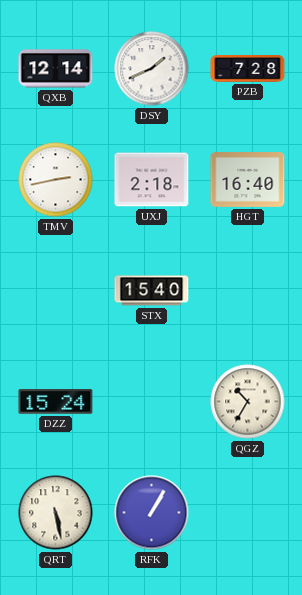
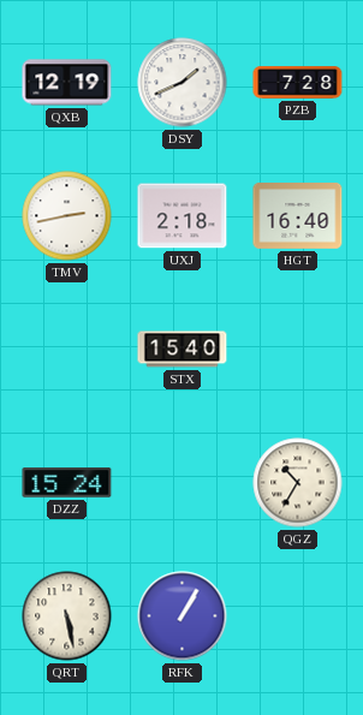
QXB: 12:14 -> 12:19 (67, 83)
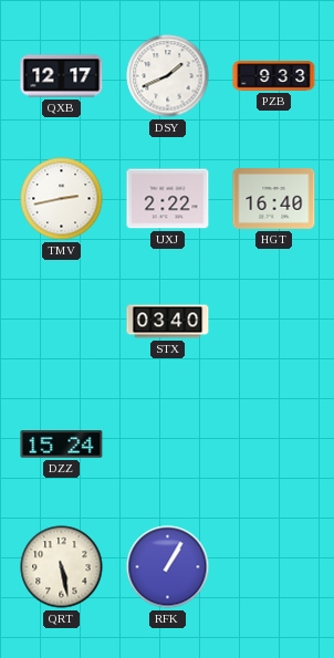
QXB: 12:19 -> 12:17 (62, 76)
PZB: 7:28 -> 9:33 (274, 76)
UXJ: 2:18 -> 2:22 (168, 199)
STX: 15:40 -> 03:40 (168, 322)
QGZ: 10:35 -> none (298, 483)
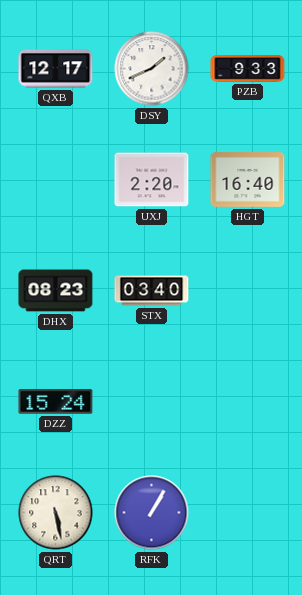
TMV: 2:43 -> none (62, 199)
UXJ: 2:22 -> 2:20 (152, 180)
DHX: none -> 08:23 (56, 291)
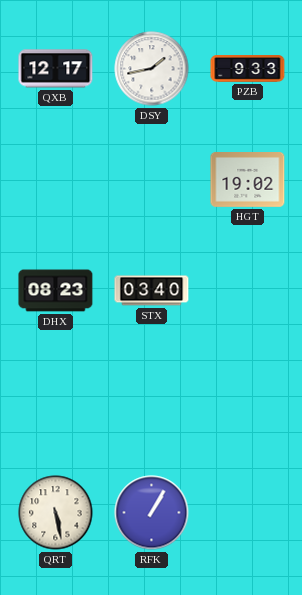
DSY: 1:41 -> 1:43 (152, 69)
UXJ: 2:20 -> none (152, 180)
HGT: 16:40 -> 19:02 (248, 180)
DZZ: 15:24 -> none (56, 402)
